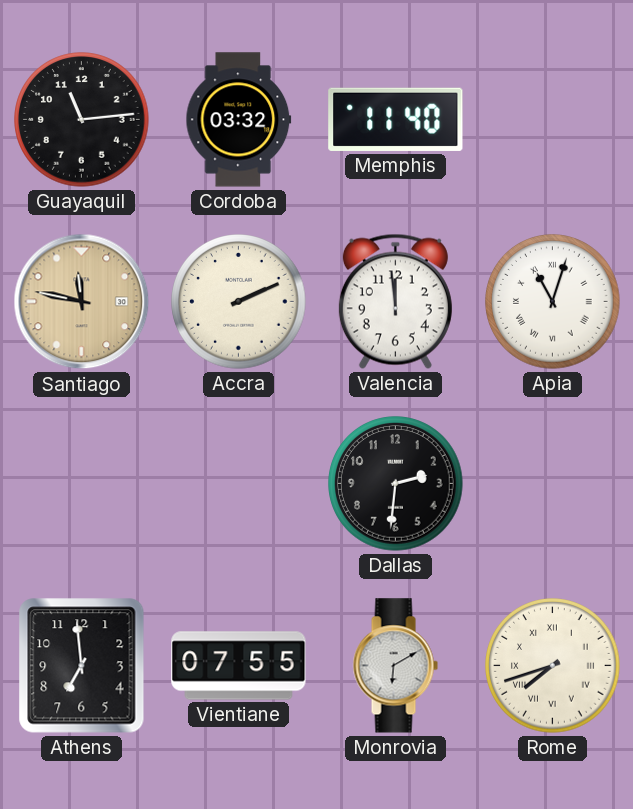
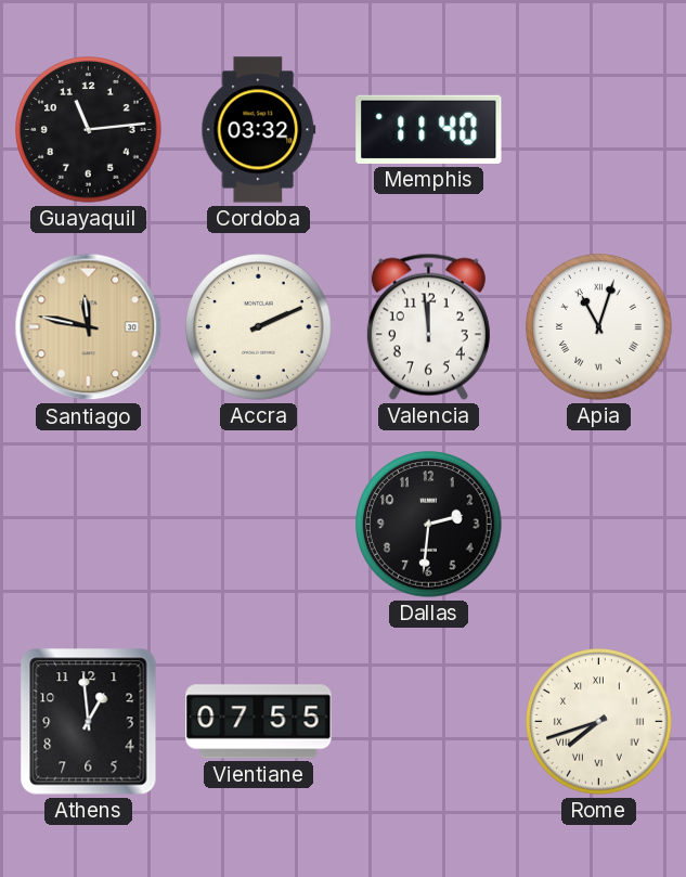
Athens: 6:59 -> 12:59 (89, 722)
Monrovia: 6:10 -> none (395, 666)
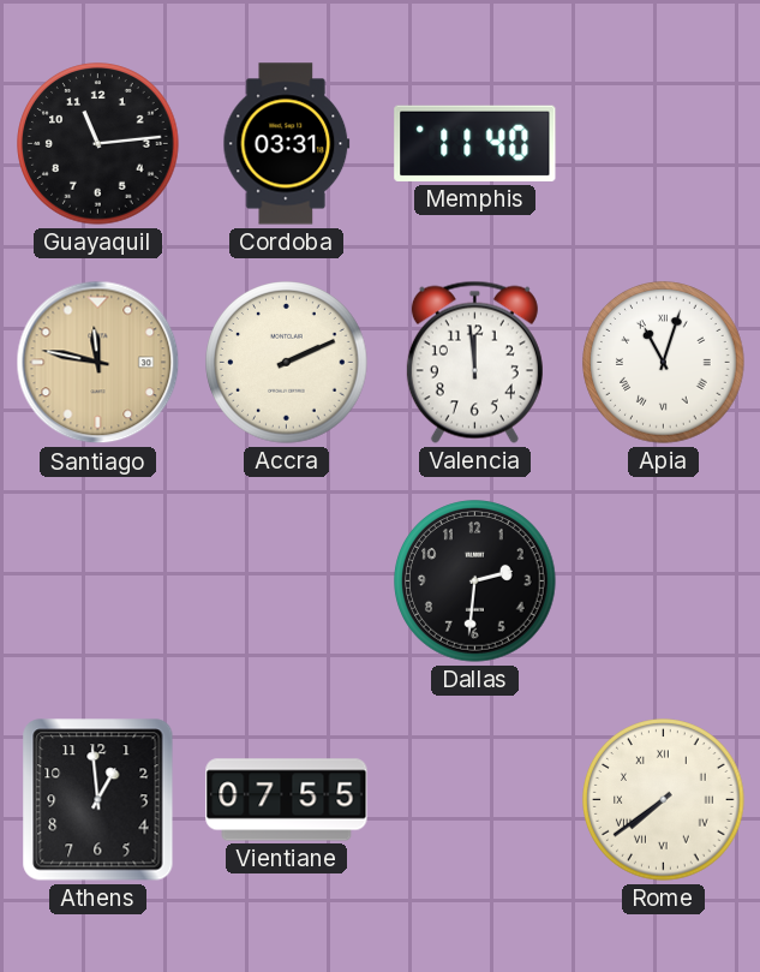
Cordoba: 03:32 -> 03:31 (287, 144)
Rome: 7:42 -> 7:39 (664, 800)
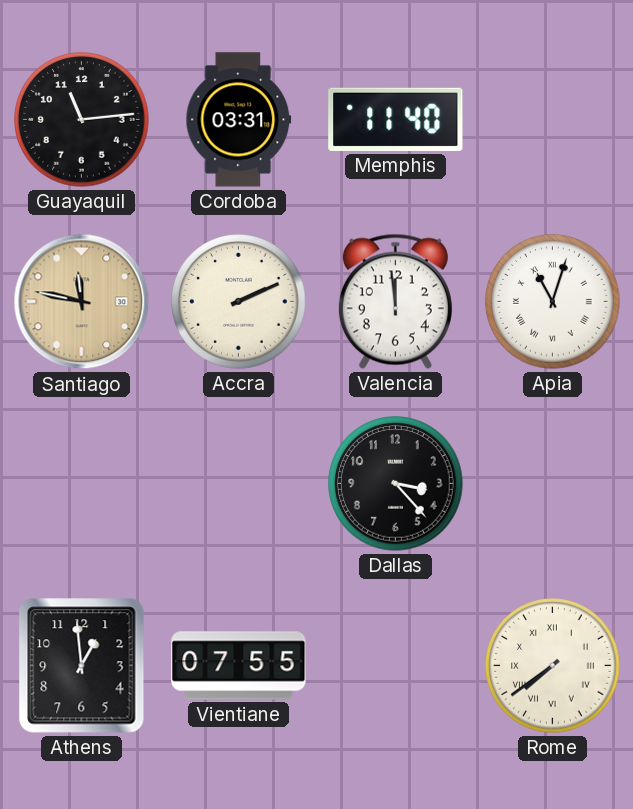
Dallas: 2:31 -> 3:23 (396, 484)
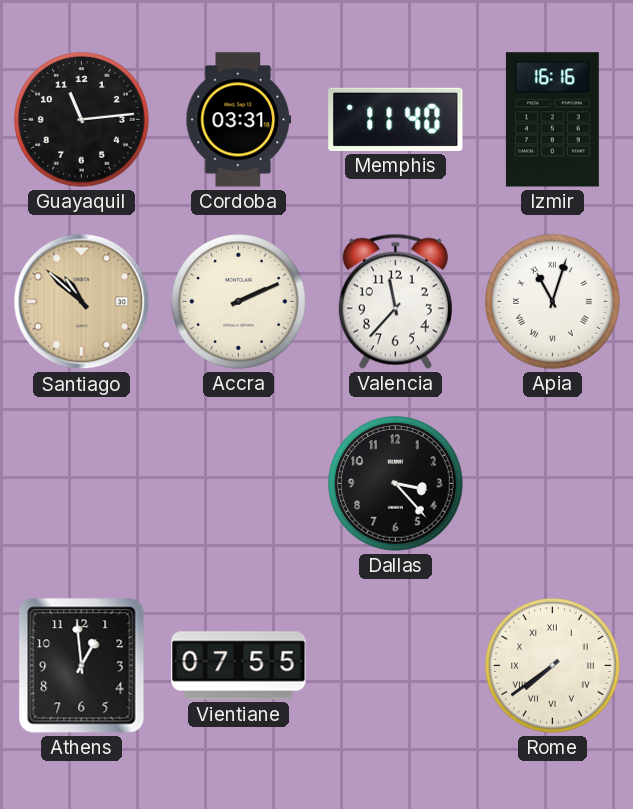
Izmir: none -> 16:16 (552, 120)
Santiago: 11:47 -> 10:52 (82, 302)
Valencia: 11:59 -> 11:37 (395, 301)
